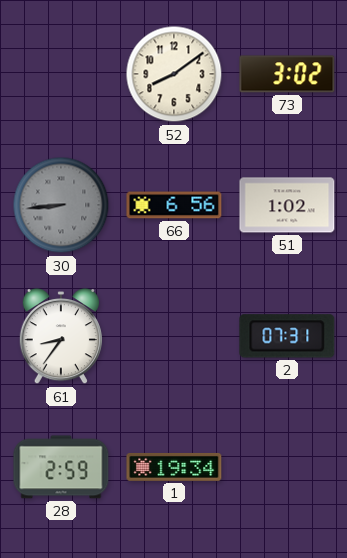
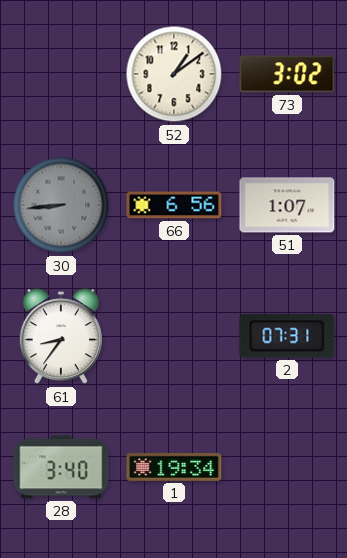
52: 8:09 -> 1:09 (174, 74)
51: 1:02 -> 1:07 (287, 205)
28: 2:59 -> 3:40 (61, 467)
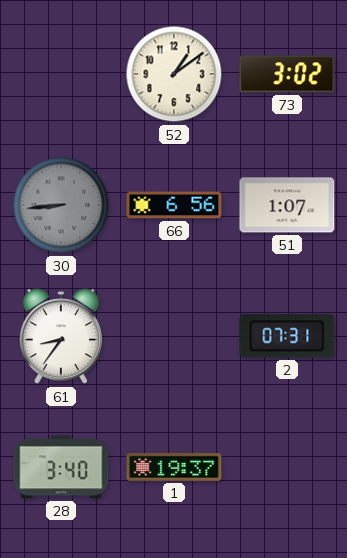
1: 19:34 -> 19:37 (174, 467)
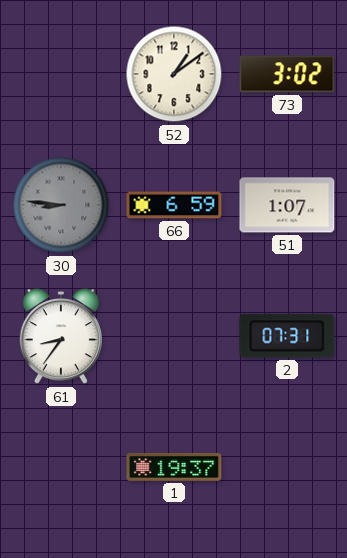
30: 8:44 -> 8:46 (61, 205)
66: 6:56 -> 6:59 (174, 205)
28: 3:40 -> none (61, 467)
